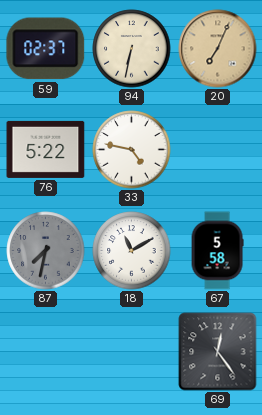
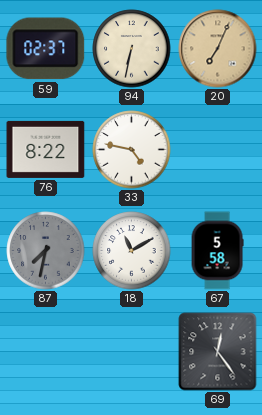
76: 5:22 -> 8:22 (46, 149)
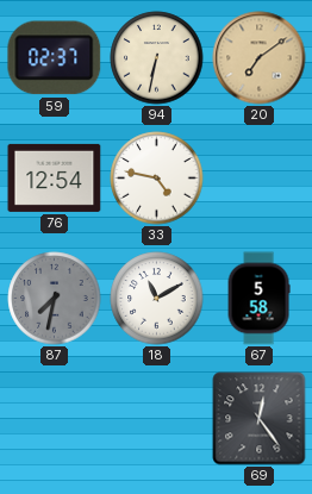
20: 7:04 -> 7:09 (260, 58)
76: 8:22 -> 12:54 (55, 177)
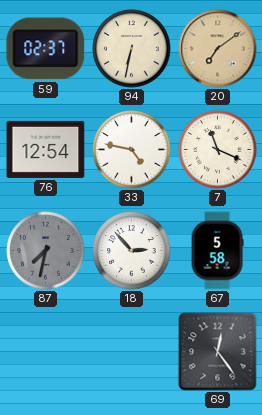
7: none -> 11:19 (218, 150)
18: 11:10 -> 2:53 (132, 251)
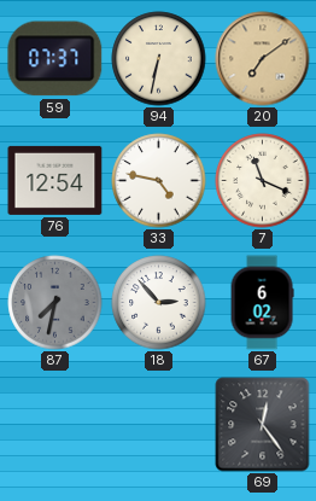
59: 02:37 -> 07:37 (55, 59)
67: 5:58 -> 6:02 (262, 303)
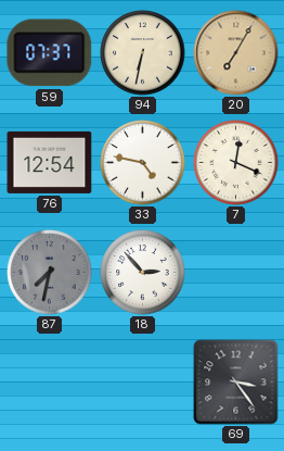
20: 7:09 -> 7:05 (236, 53)
7: 11:19 -> 12:19 (236, 163)
67: 6:02 -> none (262, 303)
69: 12:24 -> 3:24 (236, 383)
